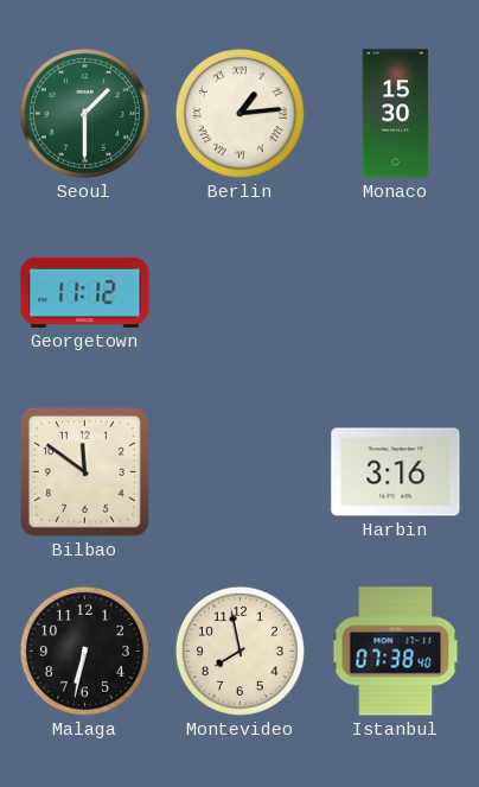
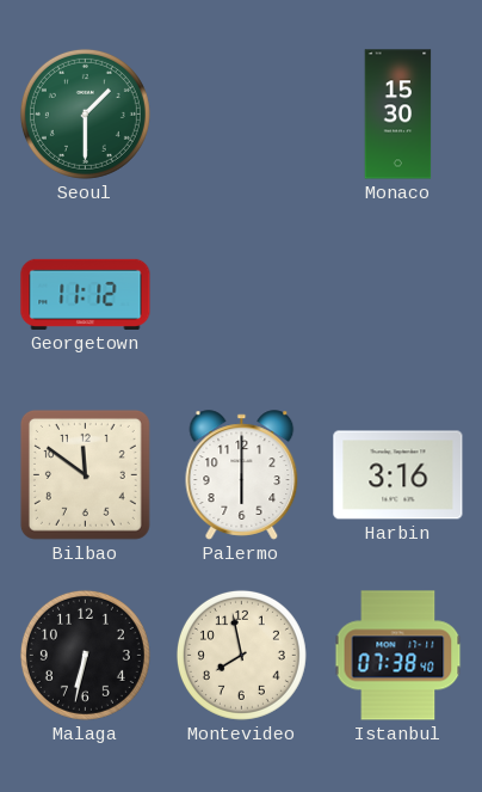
Berlin: 1:14 -> none (239, 113)
Palermo: none -> 6:00 (242, 475)
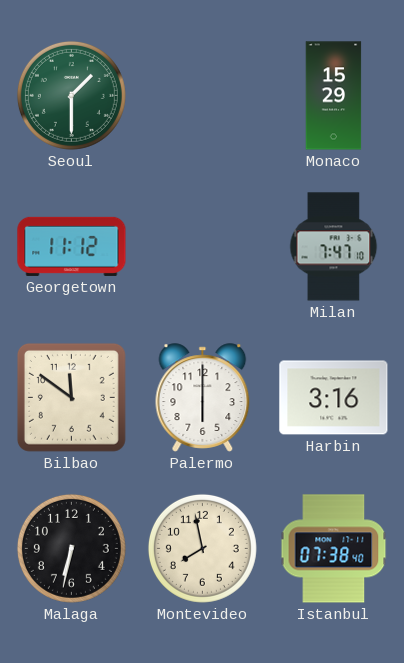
Monaco: 15:30 -> 15:29 (334, 96)
Milan: none -> 7:47 (334, 247)
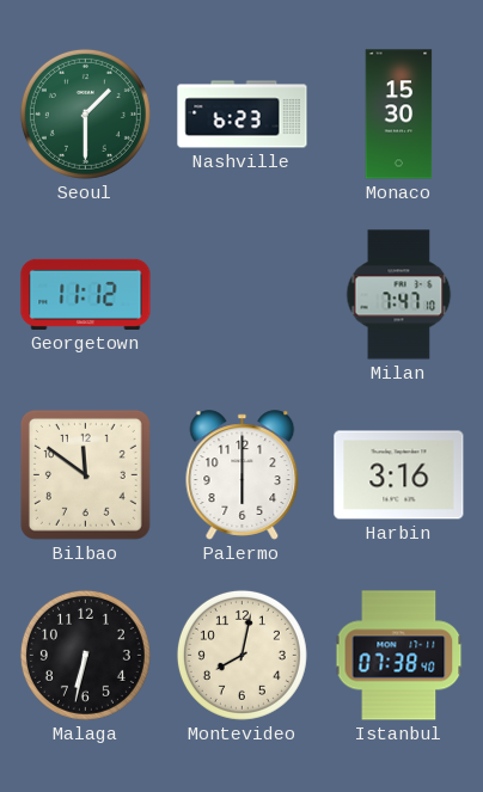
Nashville: none -> 6:23 (243, 115)
Monaco: 15:29 -> 15:30 (399, 115)
Montevideo: 7:58 -> 8:02 (241, 655)
